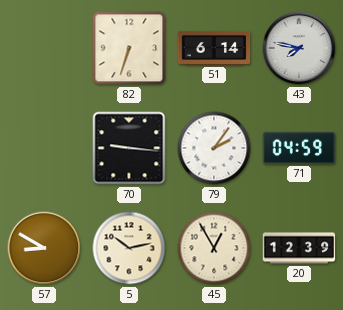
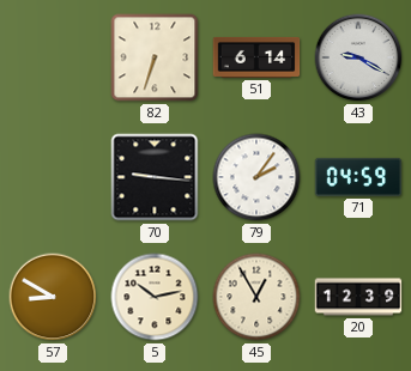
43: 7:47 -> 9:20 (358, 57)
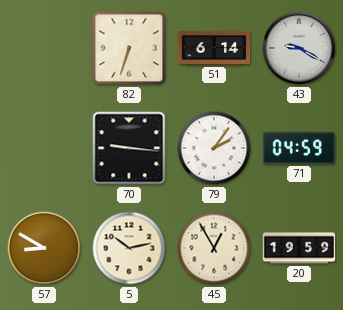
20: 12:39 -> 19:59 (299, 248)
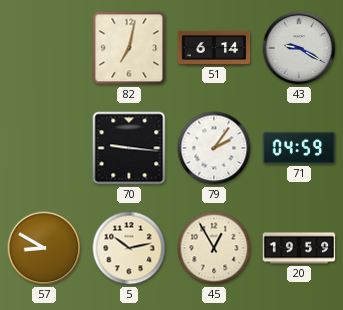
82: 6:33 -> 7:02 (129, 48)
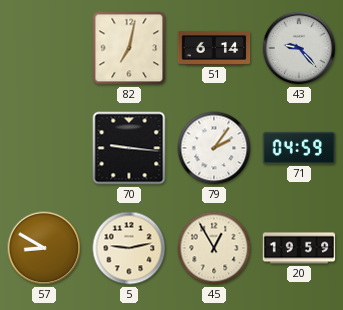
43: 9:20 -> 9:23 (299, 48)
5: 10:13 -> 9:13 (129, 248)
